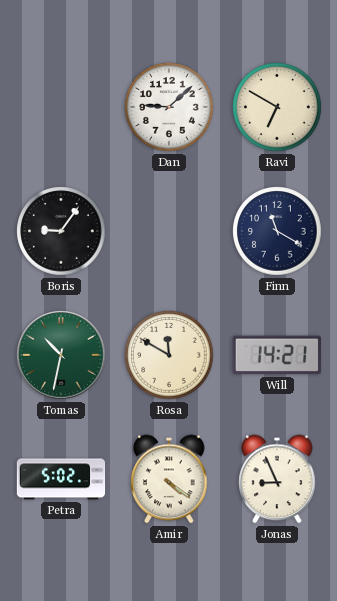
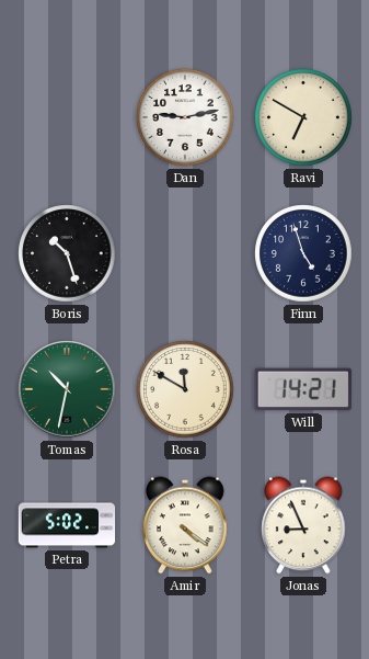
Dan: 9:08 -> 9:13 (185, 117)
Boris: 9:06 -> 10:27 (67, 253)
Finn: 11:20 -> 4:57 (303, 253)
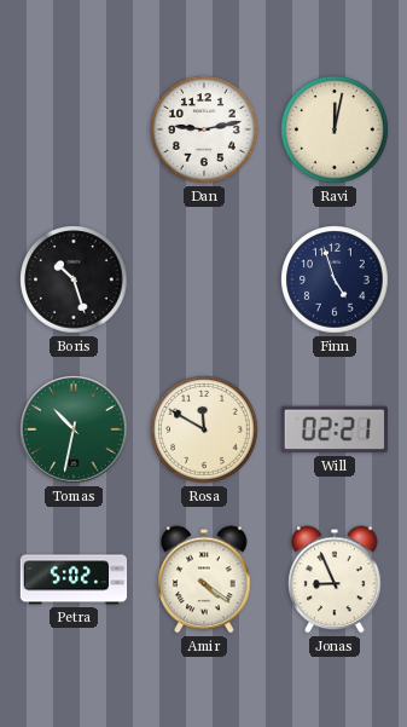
Ravi: 6:50 -> 12:02 (335, 129)
Will: 14:21 -> 02:21 (335, 429)
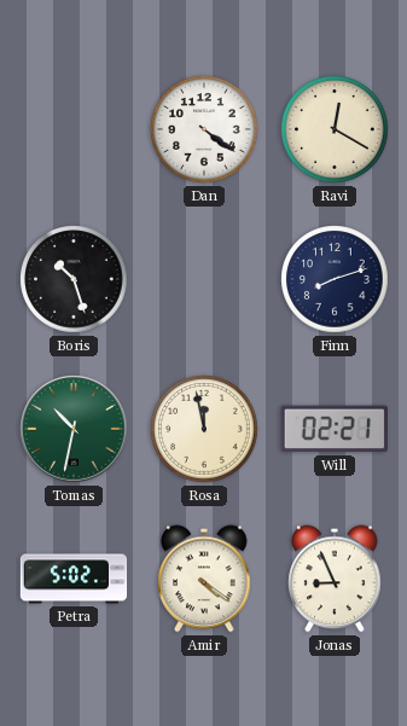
Dan: 9:13 -> 4:21 (204, 129)
Ravi: 12:02 -> 12:20 (335, 129)
Finn: 4:57 -> 8:12 (335, 279)
Rosa: 11:50 -> 11:58 (204, 429)
